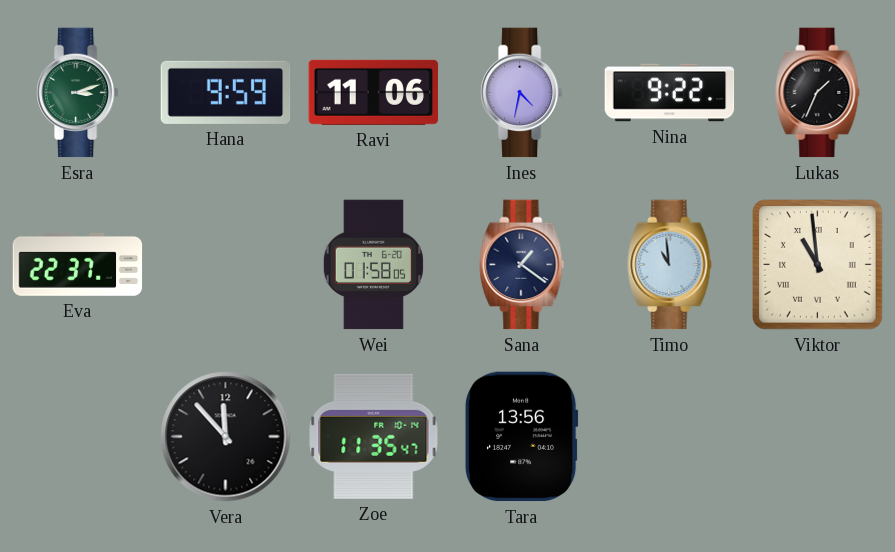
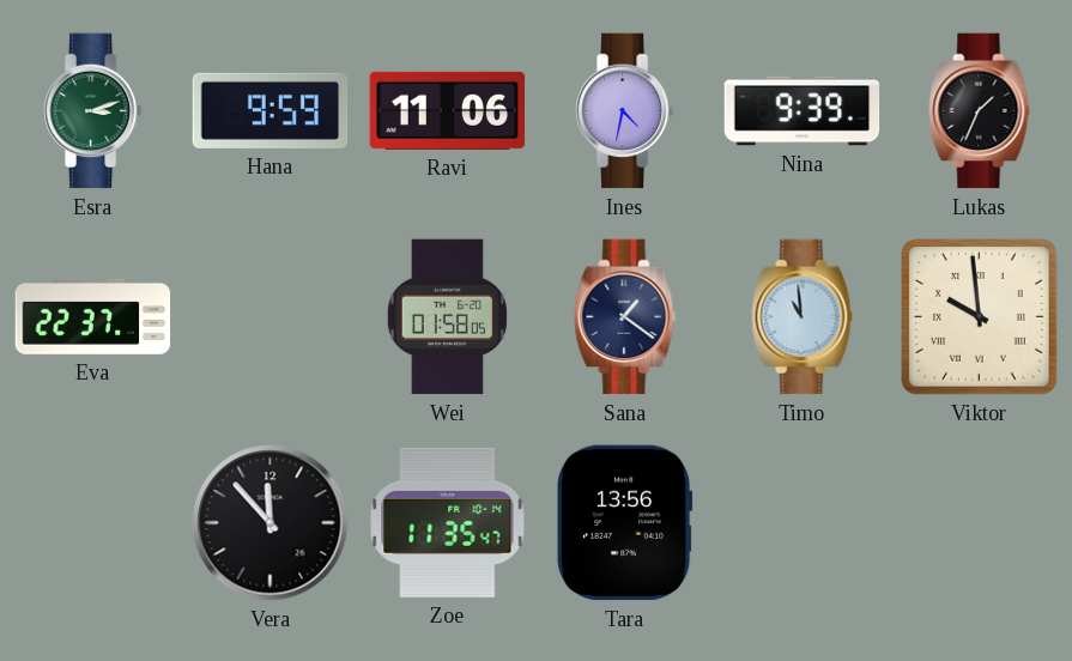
Nina: 9:22 -> 9:39 (803, 111)
Viktor: 10:59 -> 9:59 (980, 317)
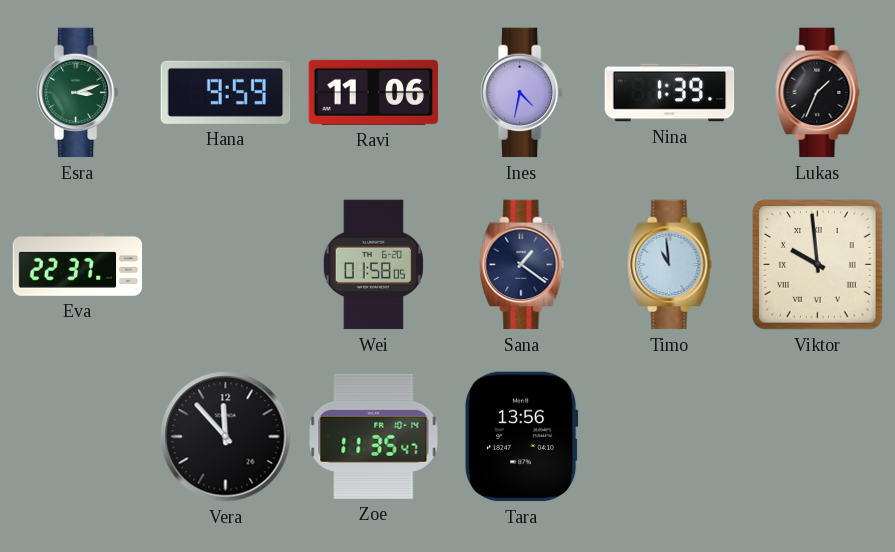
Nina: 9:39 -> 1:39 (670, 93)
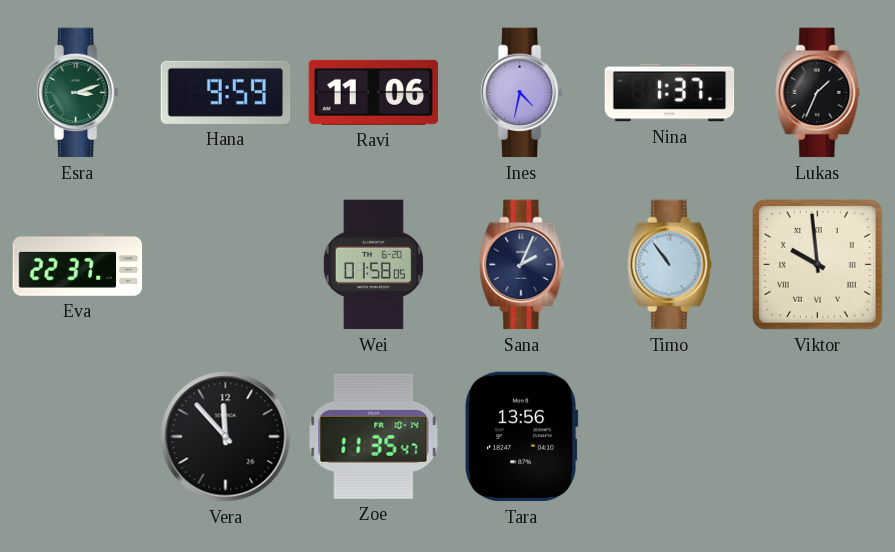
Nina: 1:39 -> 1:37 (670, 93)
Sana: 1:21 -> 2:04 (522, 265)
Timo: 10:59 -> 10:54 (670, 265)
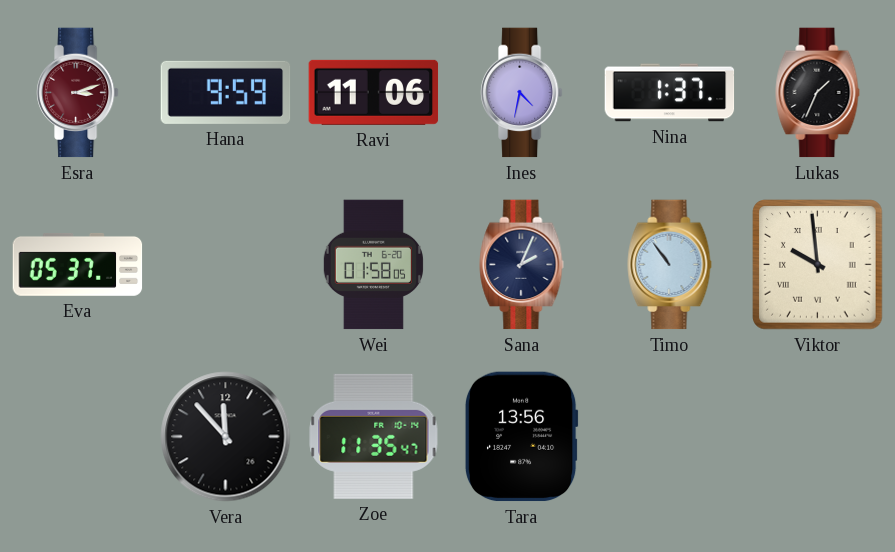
Esra dial: green -> burgundy (77, 93)
Eva: 22:37 -> 05:37 (78, 264)
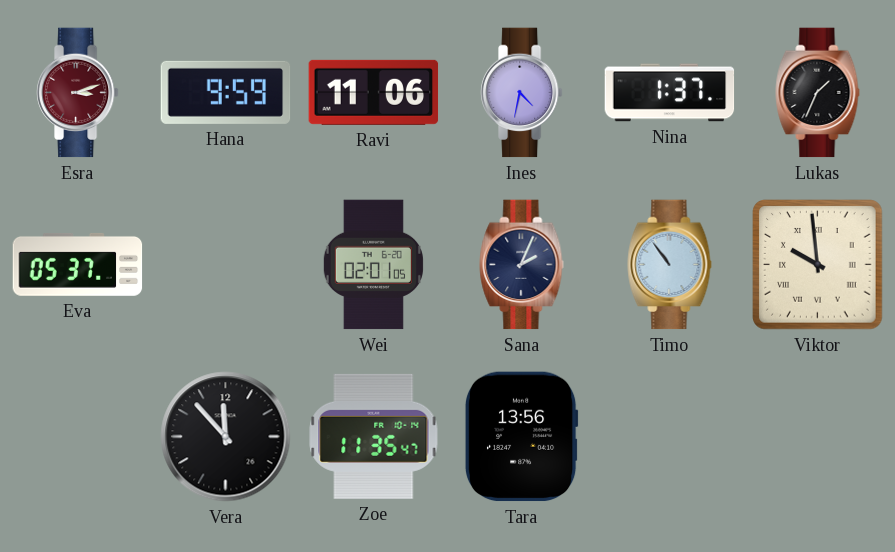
Wei: 01:58 -> 02:01 (373, 265)
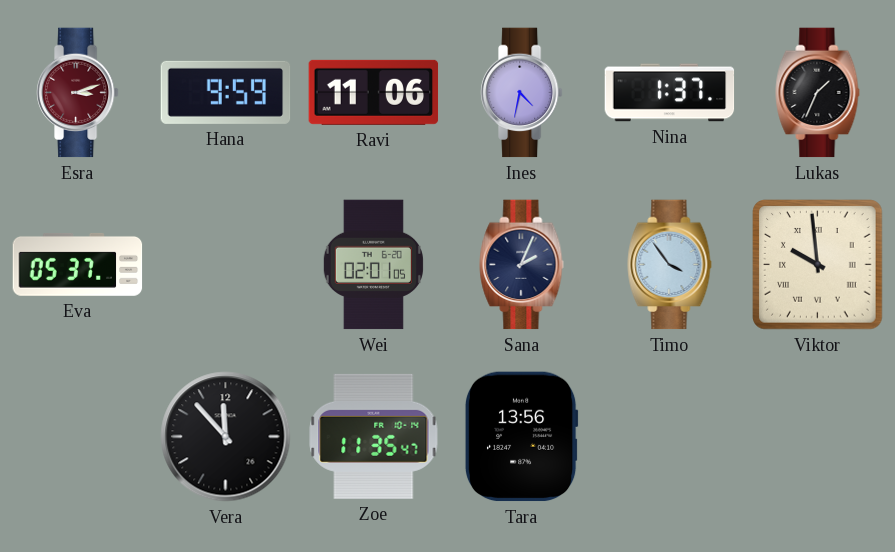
Timo: 10:54 -> 3:54 (670, 265)
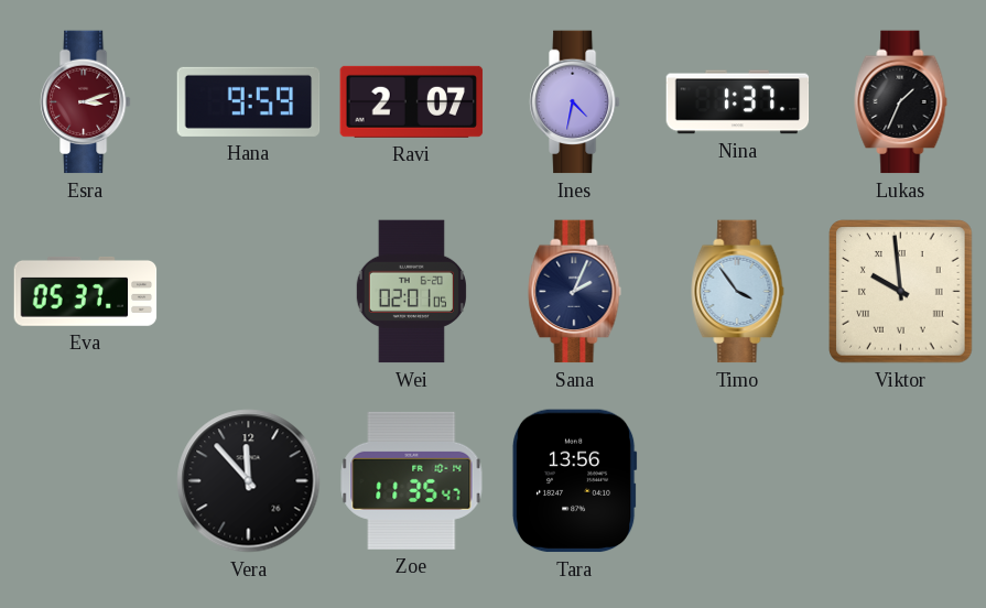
Ravi: 11:06 -> 2:07 (412, 101)
